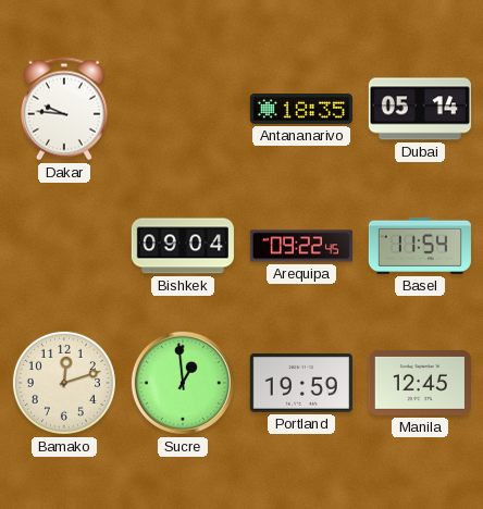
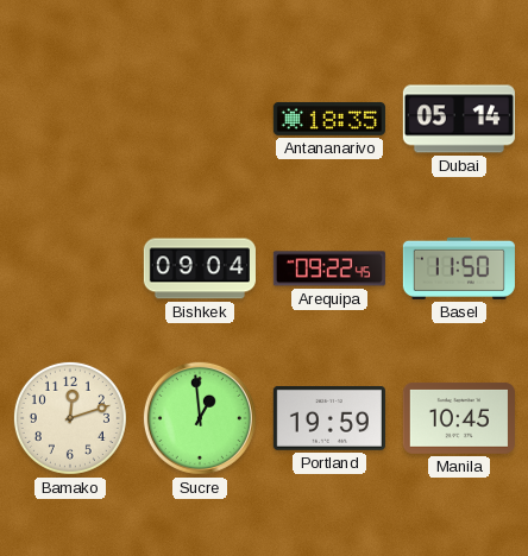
Dakar: 9:46 -> none (64, 109)
Basel: 11:54 -> 11:50 (459, 268)
Manila: 12:45 -> 10:45 (459, 418)
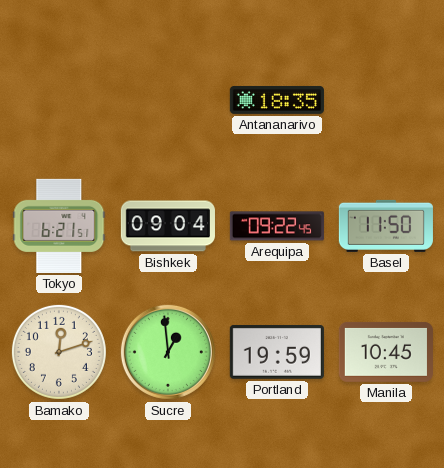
Dubai: 05:14 -> none (459, 119)
Tokyo: none -> 6:21 (59, 226)
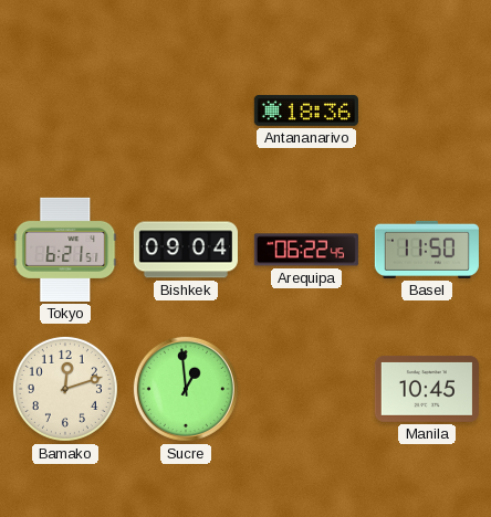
Antananarivo: 18:35 -> 18:36 (306, 110)
Arequipa: 09:22 -> 06:22 (306, 250)
Portland: 19:59 -> none (277, 352)
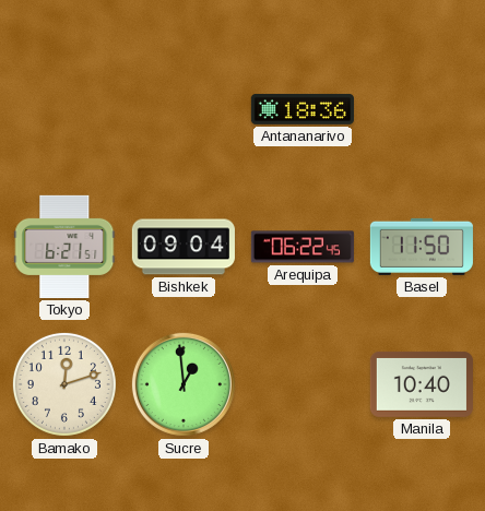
Manila: 10:45 -> 10:40 (422, 384)
